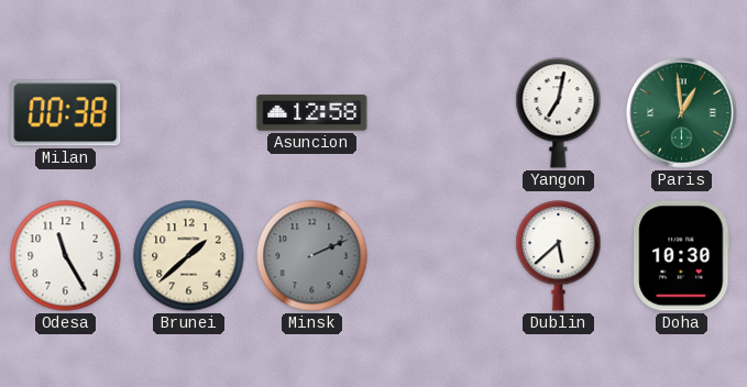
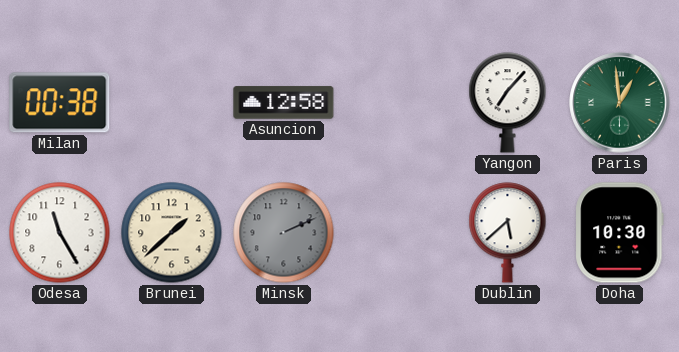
Yangon: 7:02 -> 7:07 (508, 103)
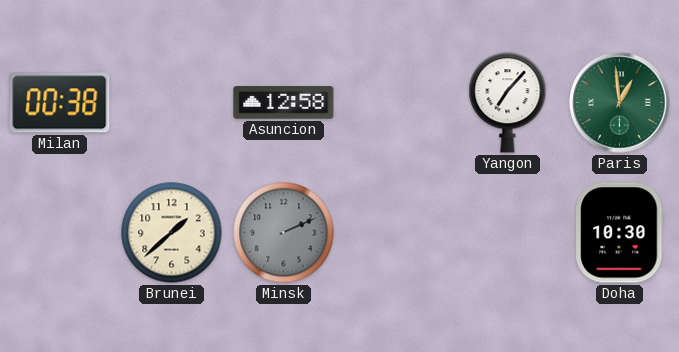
Odesa: 11:25 -> none (60, 233)
Dublin: 5:38 -> none (508, 233)
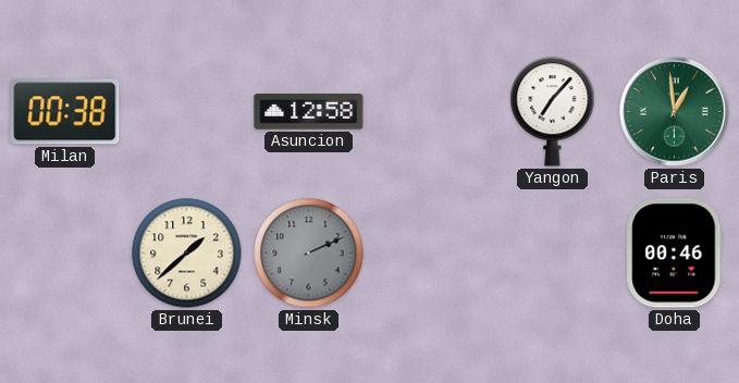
Doha: 10:30 -> 00:46 (675, 254)
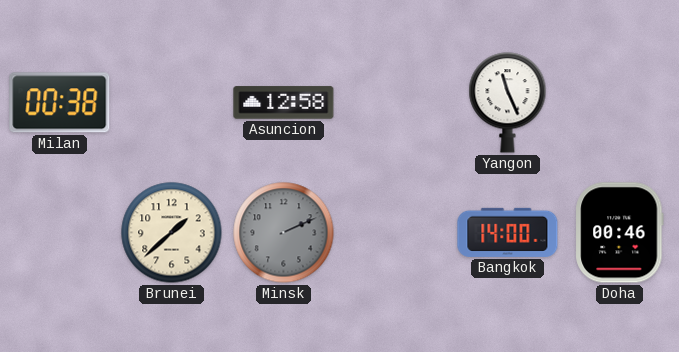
Yangon: 7:07 -> 11:26 (508, 103)
Paris: 12:59 -> none (675, 112)
Bangkok: none -> 14:00 (508, 232)
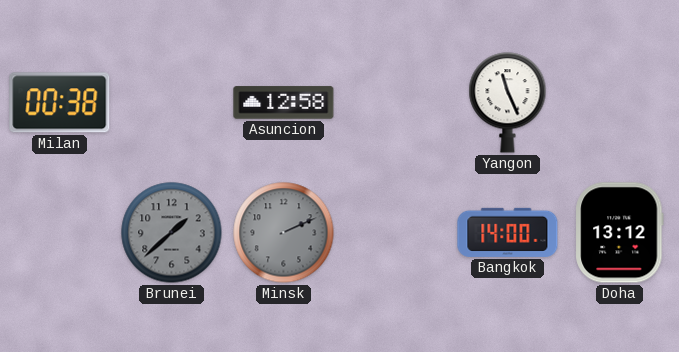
Brunei dial: cream -> grey (172, 233)
Doha: 00:46 -> 13:12 (620, 233)
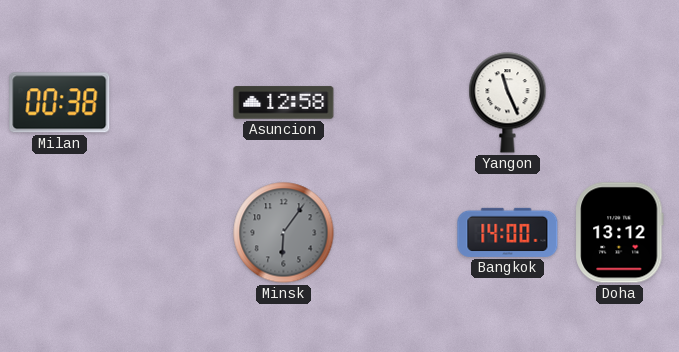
Brunei: 1:38 -> none (172, 233)
Minsk: 2:11 -> 6:06 (284, 233)
